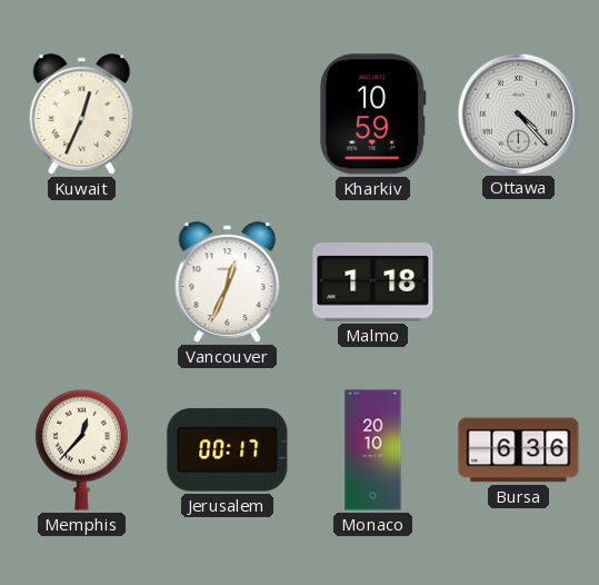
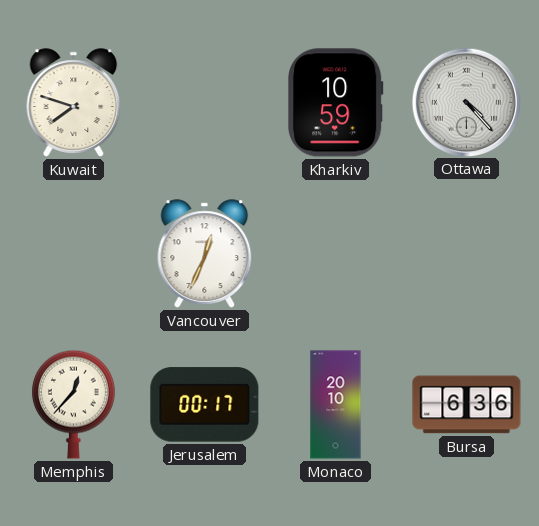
Kuwait: 12:34 -> 7:48 (74, 103)
Malmo: 1:18 -> none (373, 282)
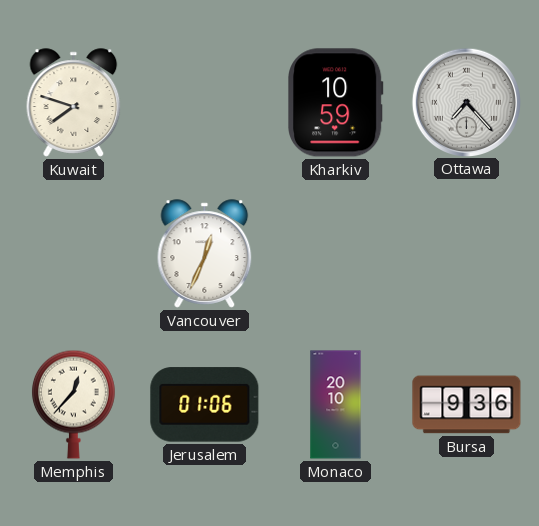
Ottawa: 4:23 -> 7:23 (466, 102)
Jerusalem: 00:17 -> 01:06 (205, 405)
Bursa: 6:36 -> 9:36 (467, 405)
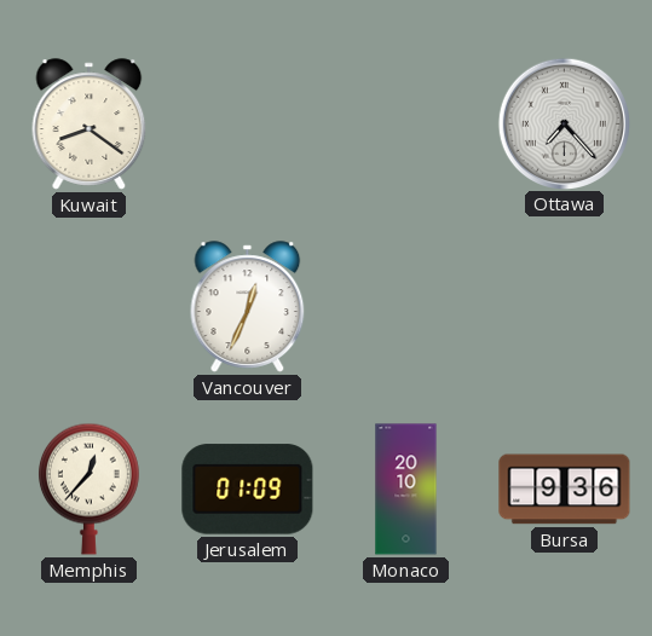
Kuwait: 7:48 -> 8:21 (90, 125)
Kharkiv: 10:59 -> none (336, 103)
Jerusalem: 01:06 -> 01:09 (248, 490)
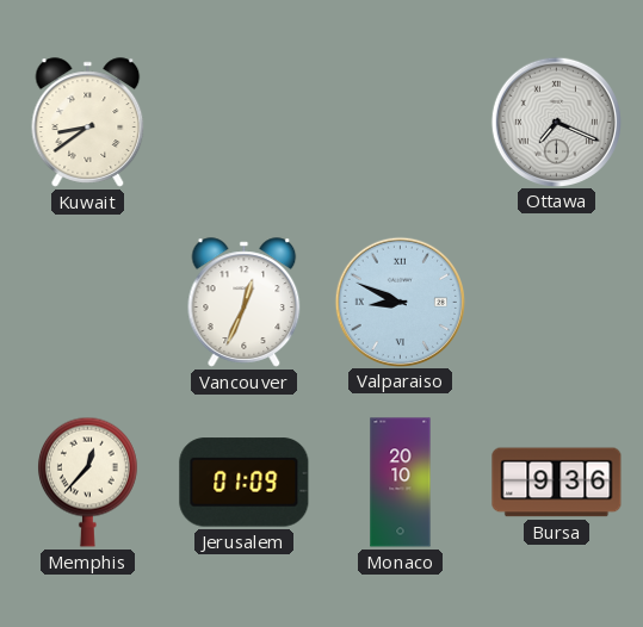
Kuwait: 8:21 -> 8:39 (88, 123)
Ottawa: 7:23 -> 7:19 (556, 122)
Valparaiso: none -> 8:49 (400, 302)
